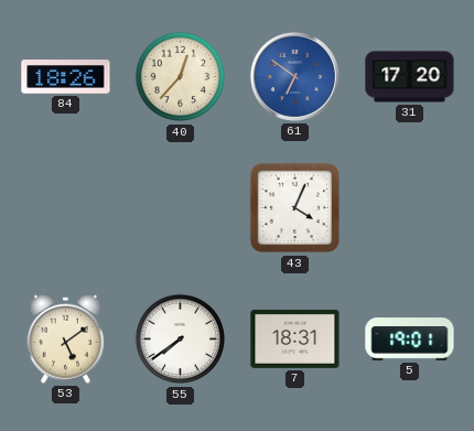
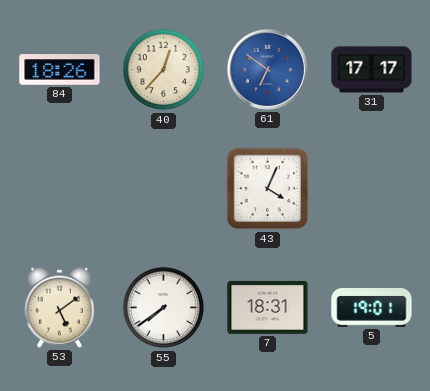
31: 17:20 -> 17:17 (372, 70)
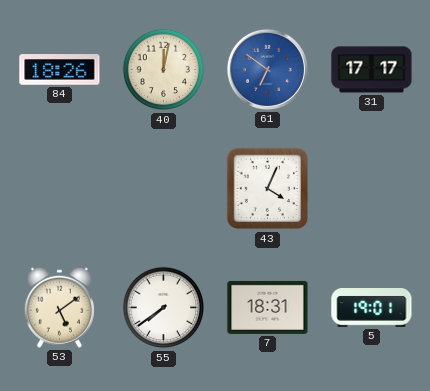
40: 12:37 -> 12:02 (164, 70)
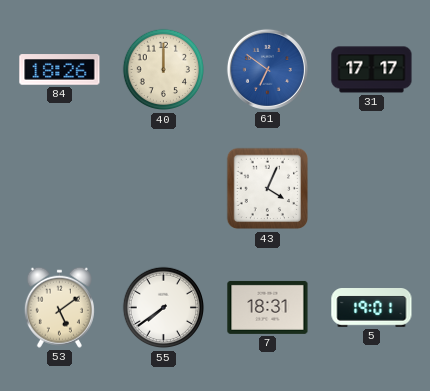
40: 12:02 -> 12:00 (164, 70)
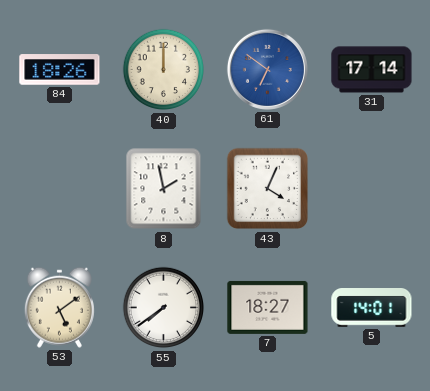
31: 17:17 -> 17:14 (372, 70)
8: none -> 1:58 (164, 189)
7: 18:31 -> 18:27 (268, 307)
5: 19:01 -> 14:01 (372, 308)
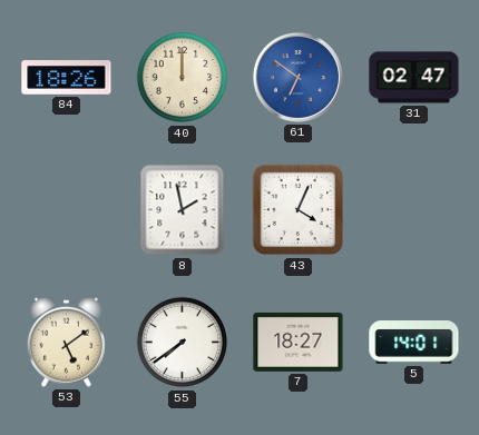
31: 17:14 -> 02:47 (414, 78)
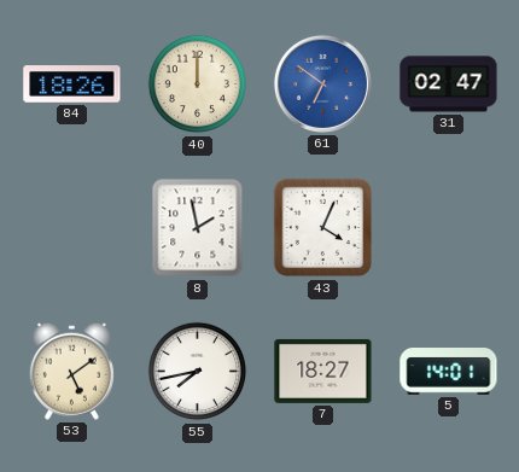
55: 7:39 -> 7:43 (198, 372)
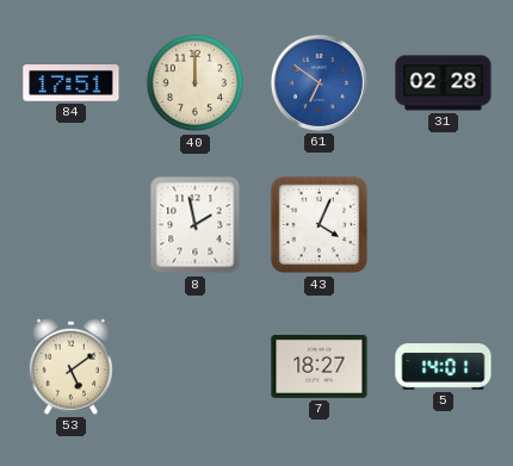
84: 18:26 -> 17:51 (72, 83)
31: 02:47 -> 02:28 (444, 83)
55: 7:43 -> none (198, 372)
